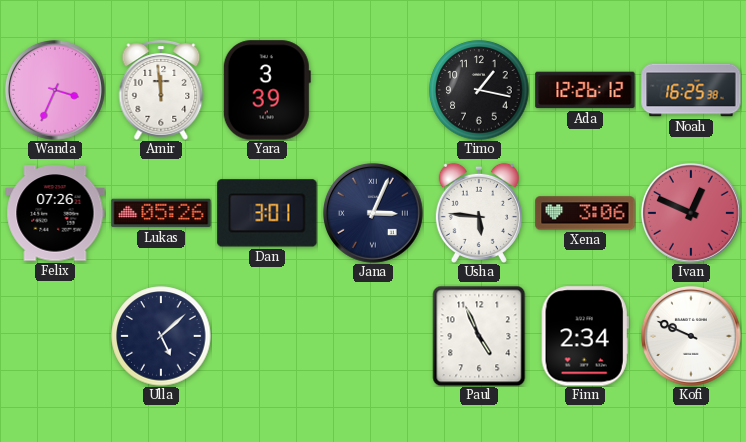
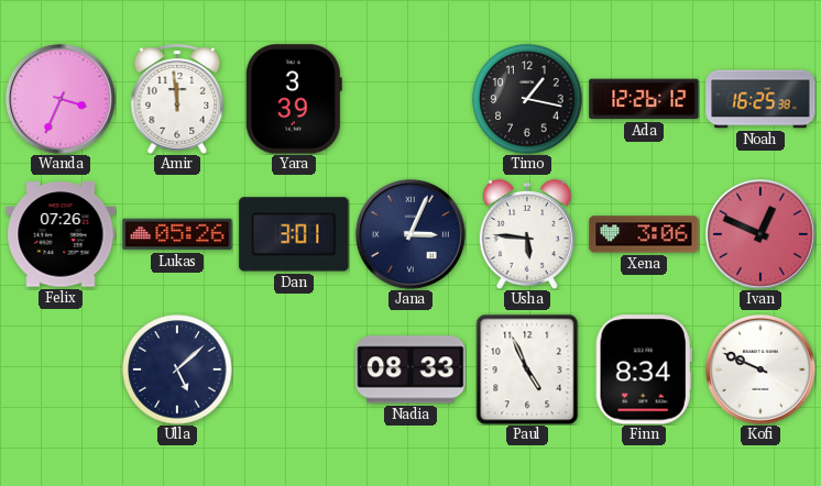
Nadia: none -> 08:33 (410, 369)
Finn: 2:34 -> 8:34 (644, 369)
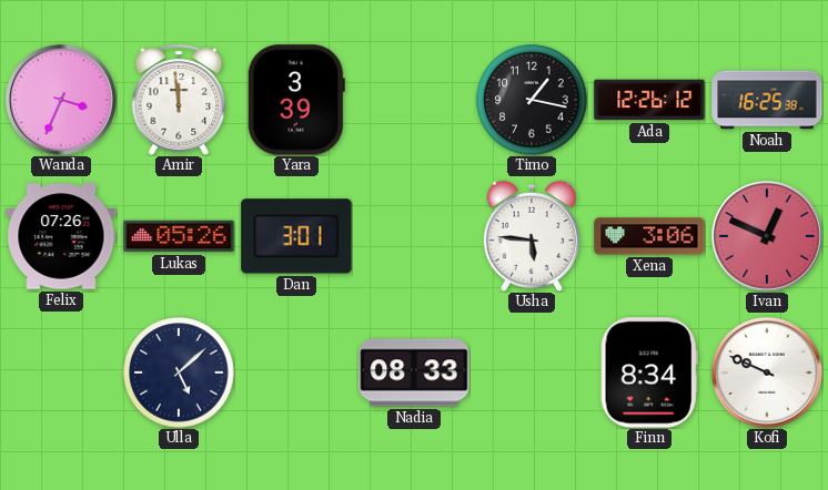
Jana: 3:04 -> none (410, 234)
Paul: 4:56 -> none (527, 369)
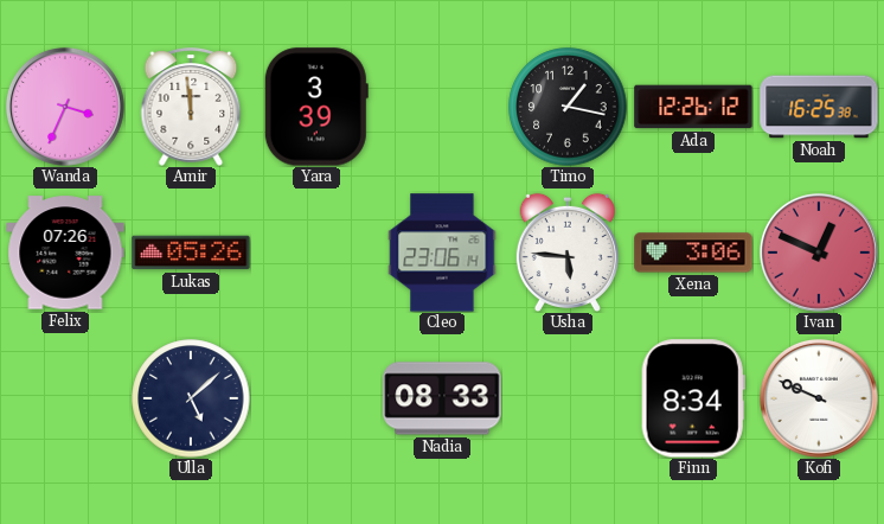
Dan: 3:01 -> none (296, 236)
Cleo: none -> 23:06 (442, 253)
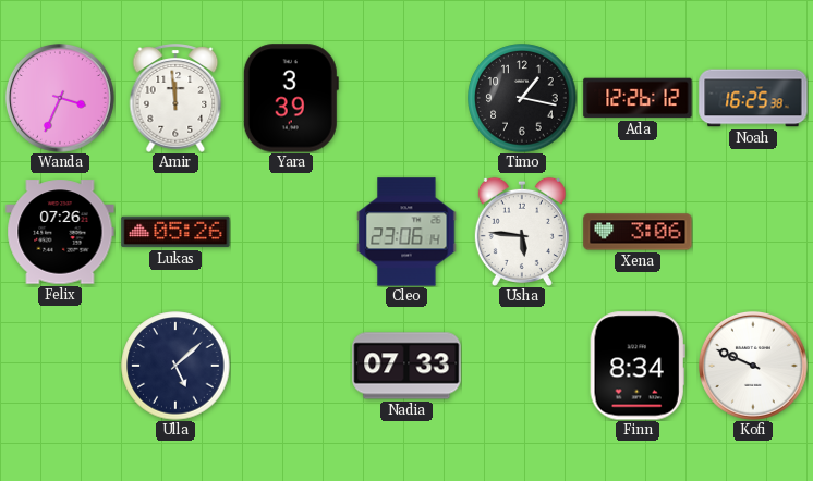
Ivan: 12:49 -> none (819, 253)
Nadia: 08:33 -> 07:33 (406, 366)
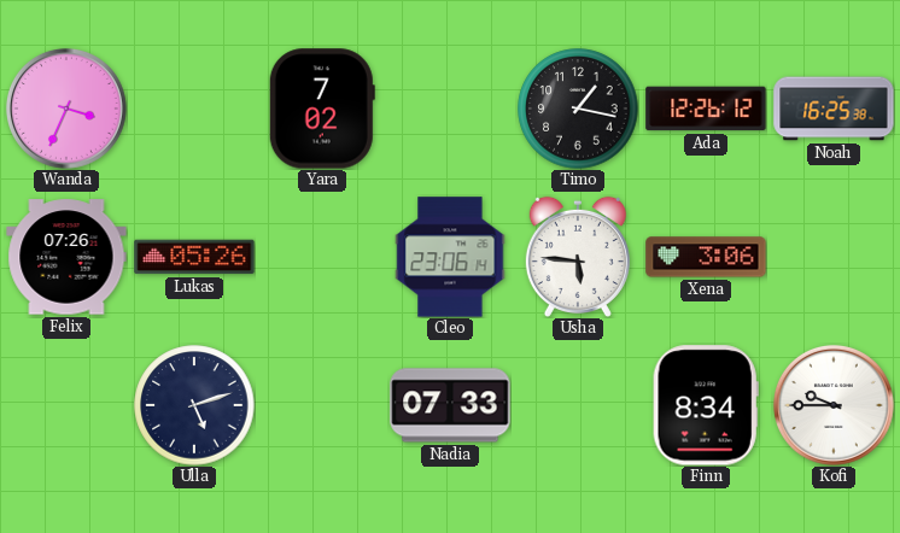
Amir: 11:59 -> none (175, 98)
Yara: 3:39 -> 7:02 (322, 109)
Ulla: 5:08 -> 5:12 (194, 405)
Kofi: 9:49 -> 9:45 (834, 405)
